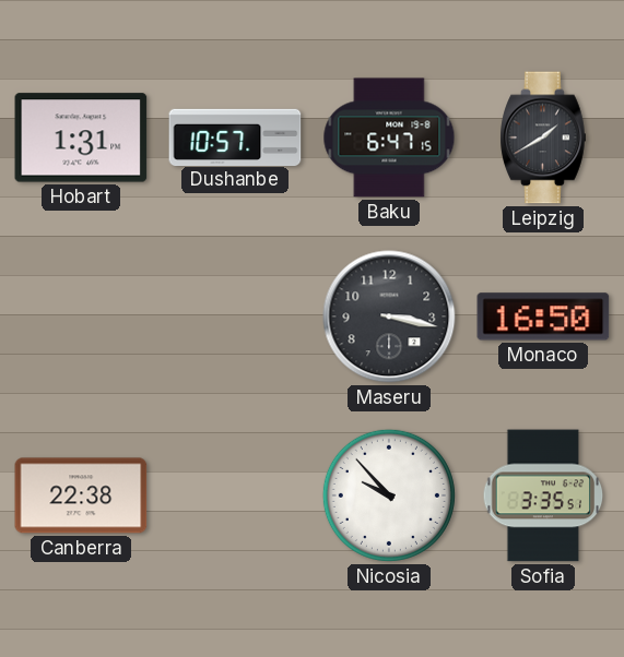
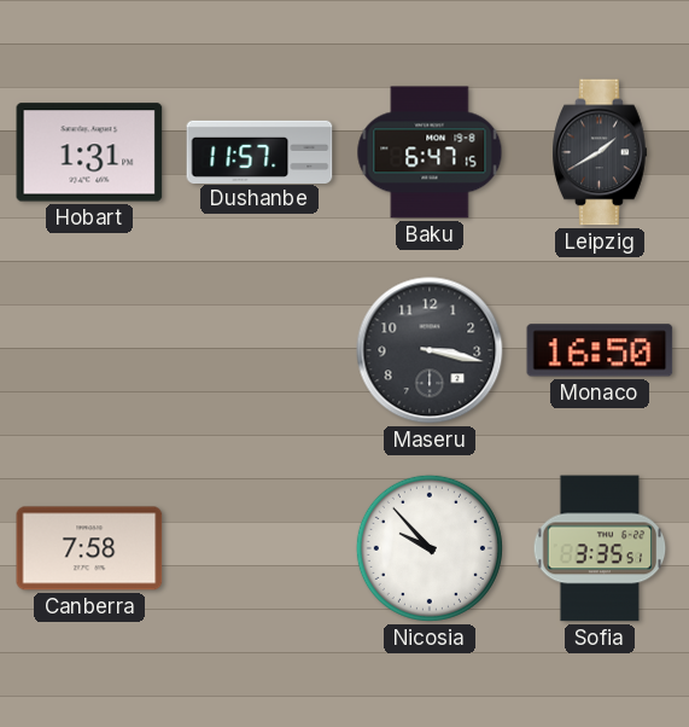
Dushanbe: 10:57 -> 11:57 (259, 151)
Canberra: 22:38 -> 7:58 (89, 548)
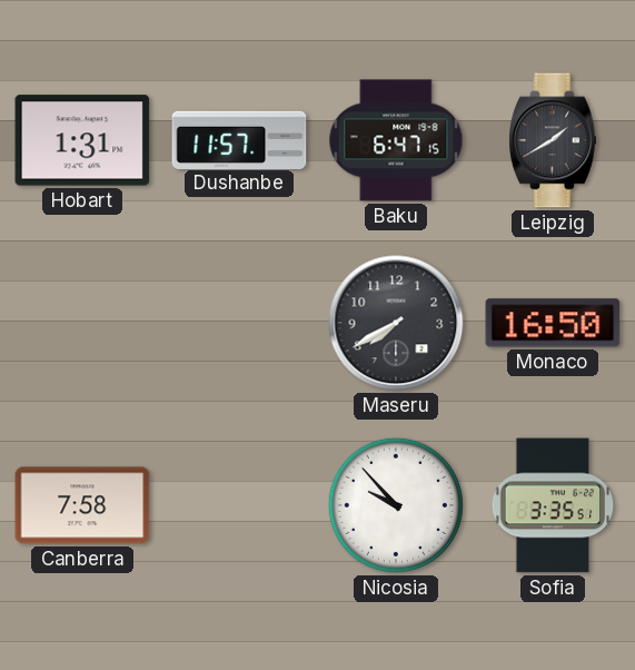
Maseru: 3:17 -> 7:40 (396, 323)
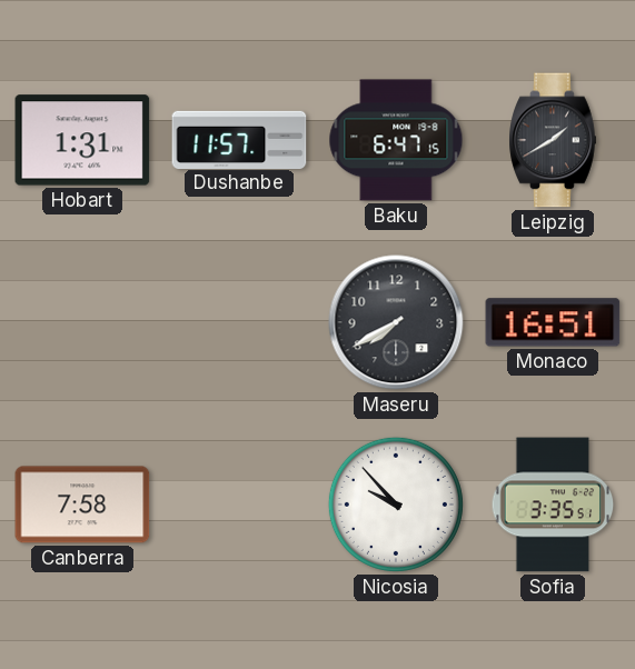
Monaco: 16:50 -> 16:51 (553, 322)
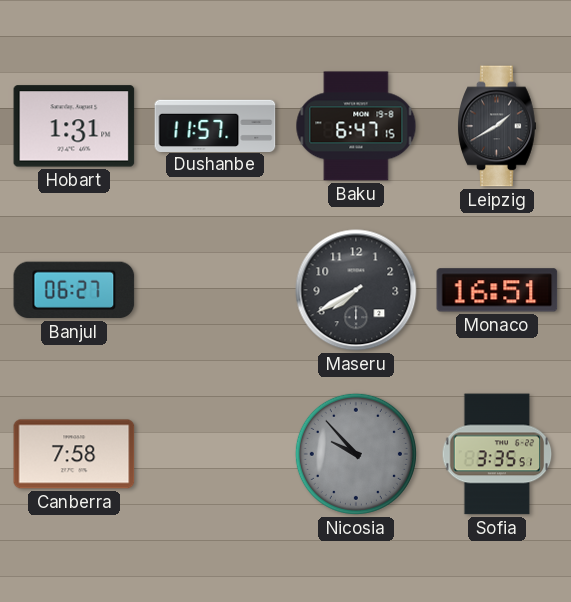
Banjul: none -> 06:27 (74, 290)
Nicosia dial: white -> grey (356, 454)
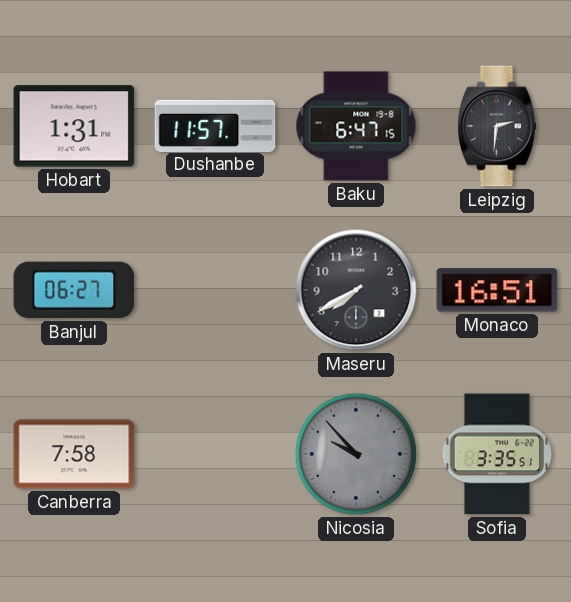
Leipzig: 1:40 -> 2:31 (497, 126)
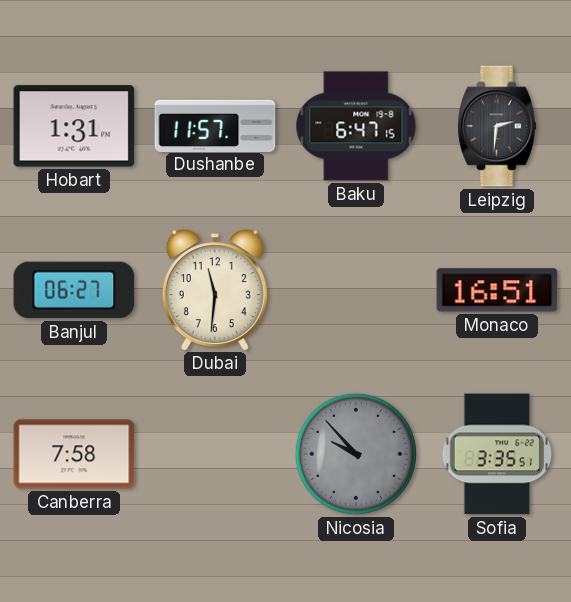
Dubai: none -> 11:31 (215, 290)
Maseru: 7:40 -> none (356, 290)
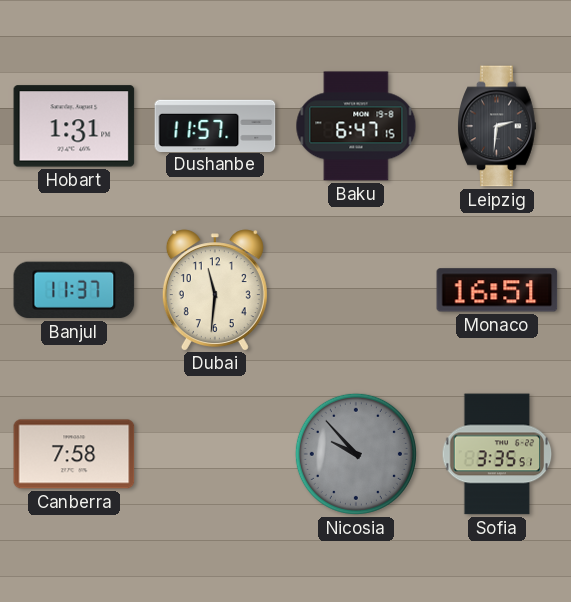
Banjul: 06:27 -> 11:37 (74, 290)
